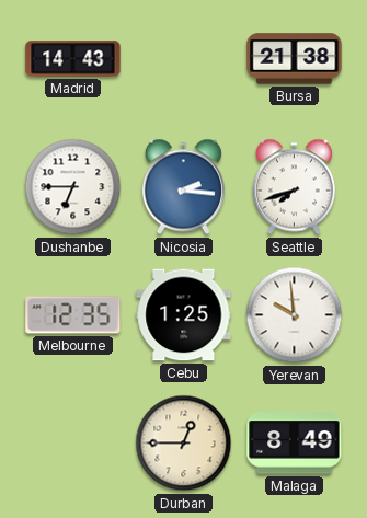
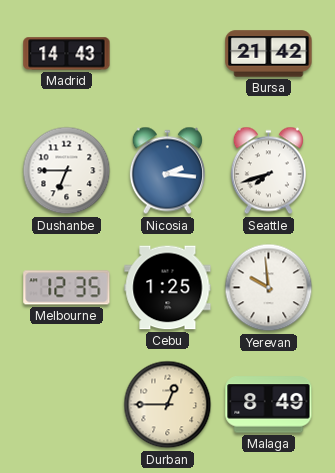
Bursa: 21:38 -> 21:42 (269, 54)
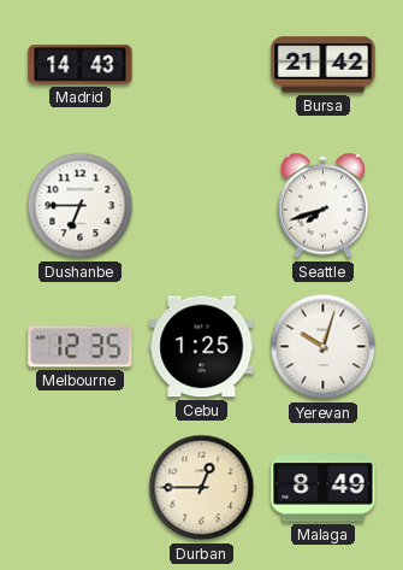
Nicosia: 2:16 -> none (167, 171)
Yerevan: 9:59 -> 10:03 (324, 347)
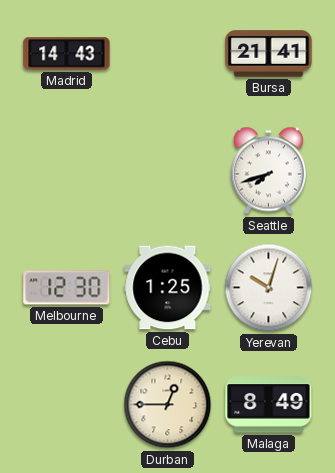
Bursa: 21:42 -> 21:41 (269, 54)
Dushanbe: 6:45 -> none (81, 206)
Melbourne: 12:35 -> 12:30 (67, 288)
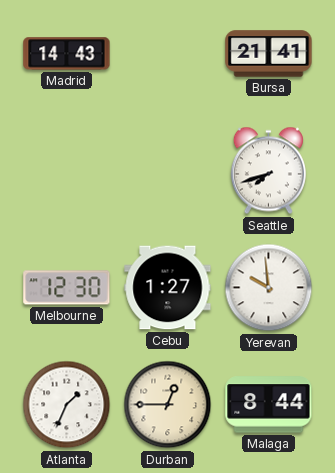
Cebu: 1:25 -> 1:27 (168, 288)
Yerevan: 10:03 -> 9:59 (269, 288)
Atlanta: none -> 1:34 (67, 405)
Malaga: 8:49 -> 8:44 (269, 405)
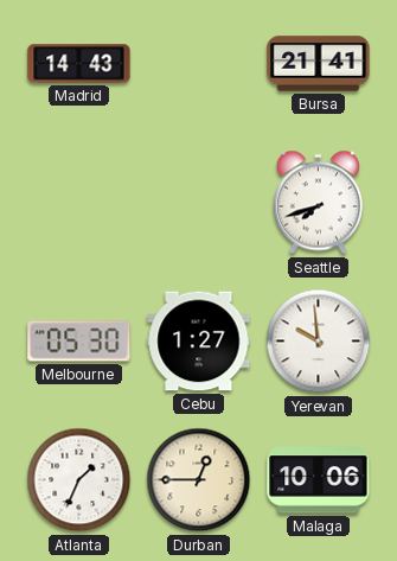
Melbourne: 12:30 -> 05:30 (79, 342)
Malaga: 8:44 -> 10:06 (319, 480)
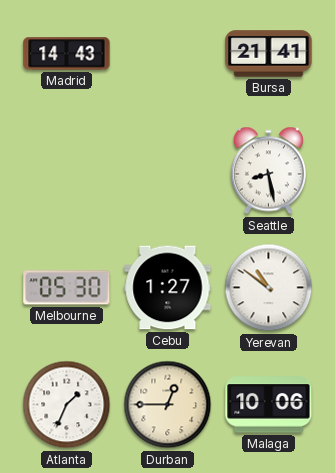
Seattle: 7:42 -> 8:28 (268, 171)
Yerevan: 9:59 -> 10:51 (269, 288)
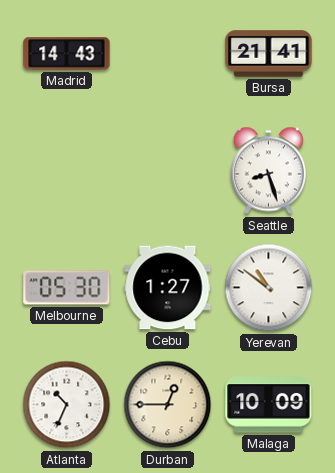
Seattle: 8:28 -> 8:27 (268, 171)
Atlanta: 1:34 -> 10:34 (67, 405)
Malaga: 10:06 -> 10:09 (269, 405)
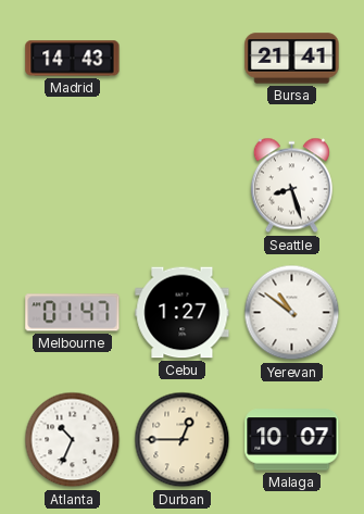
Melbourne: 05:30 -> 01:47 (73, 313)
Malaga: 10:09 -> 10:07 (292, 440)
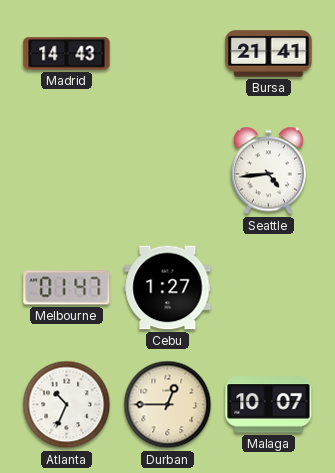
Seattle: 8:27 -> 4:44 (268, 171)
Yerevan: 10:51 -> none (292, 313)
